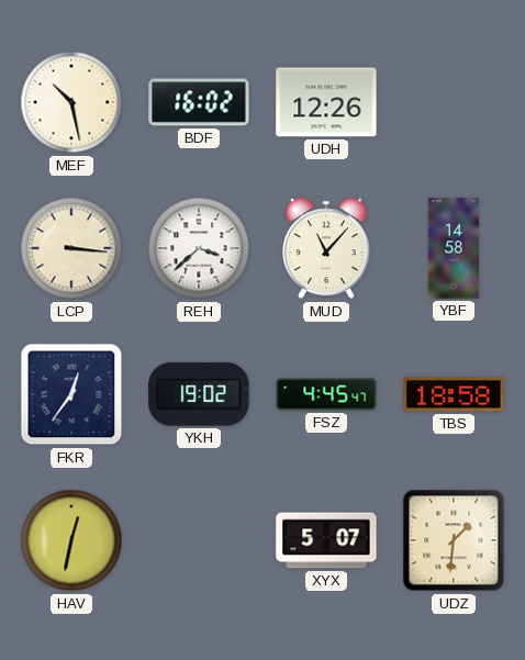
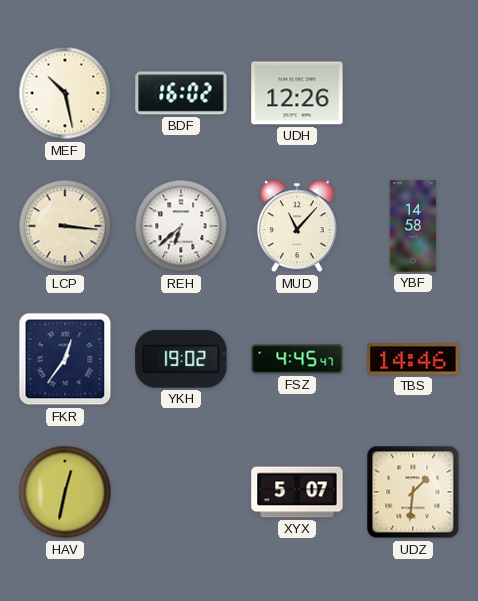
REH: 3:38 -> 6:38 (181, 226)
TBS: 18:58 -> 14:46 (413, 359)
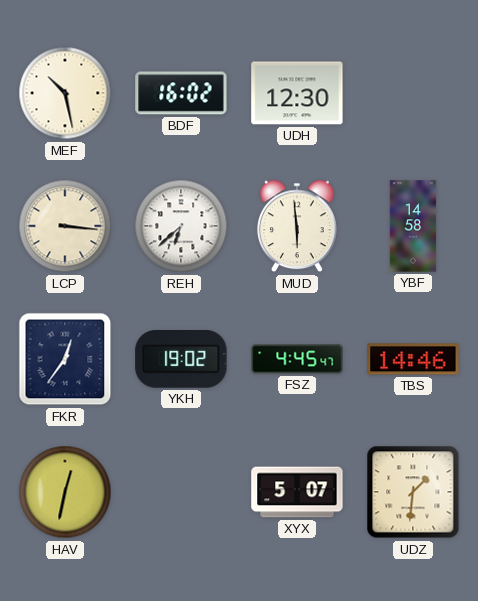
UDH: 12:26 -> 12:30 (297, 93)
MUD: 11:07 -> 5:59 (297, 226)
